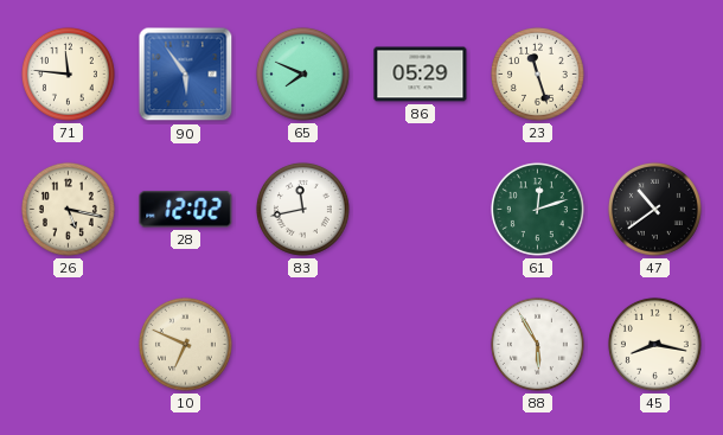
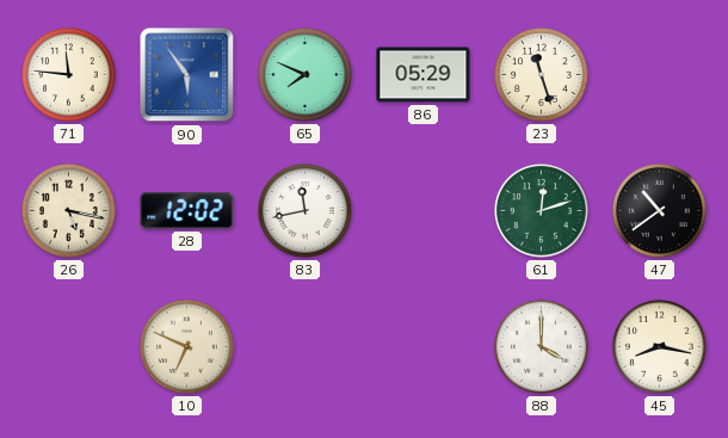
88: 5:55 -> 4:00 (541, 346)
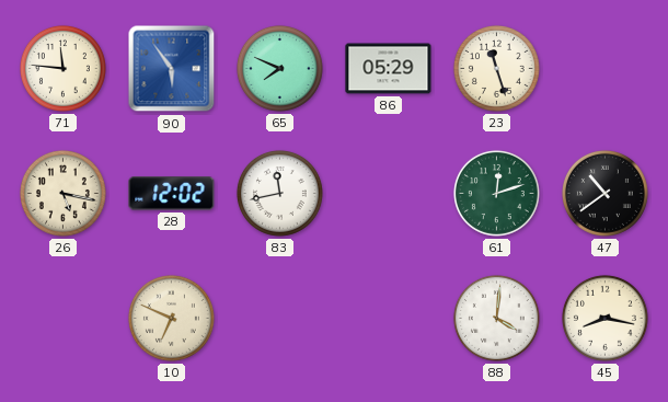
88: 4:00 -> 4:01 (496, 318)
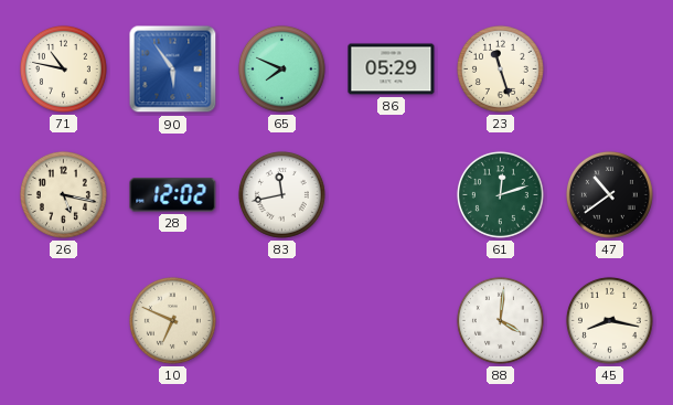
71: 11:46 -> 10:47 (63, 68)
